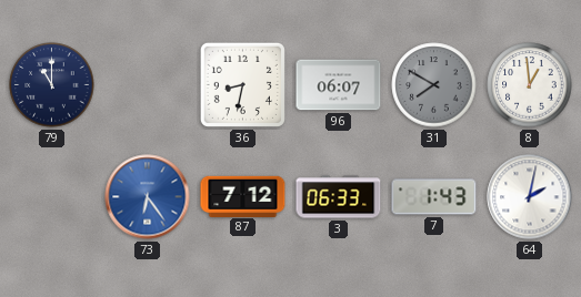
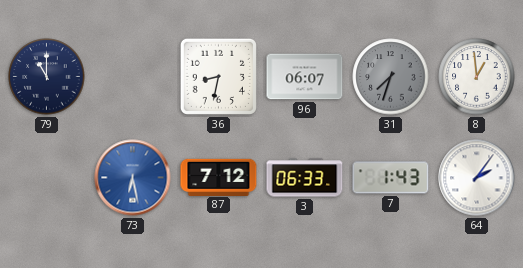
31: 7:50 -> 7:33 (391, 77)
73: 6:24 -> 6:28 (133, 178)
64: 2:02 -> 2:06 (477, 178)
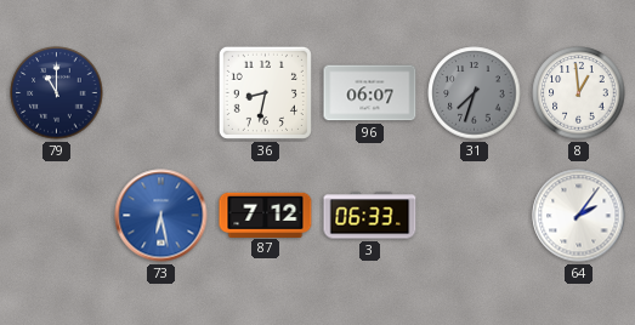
7: 1:43 -> none (391, 178)
